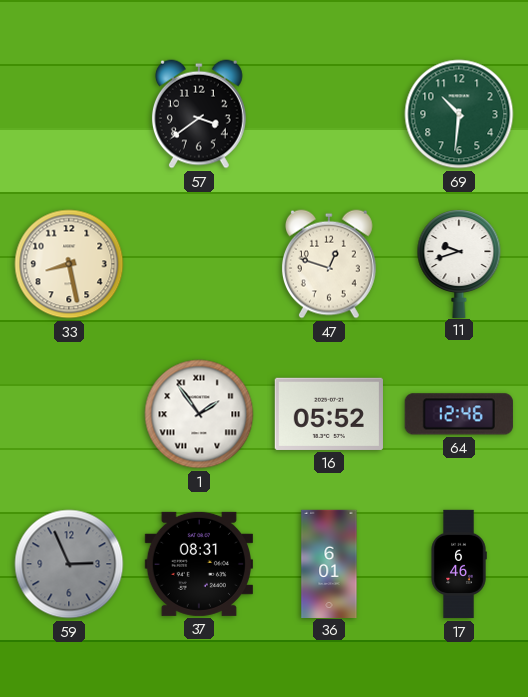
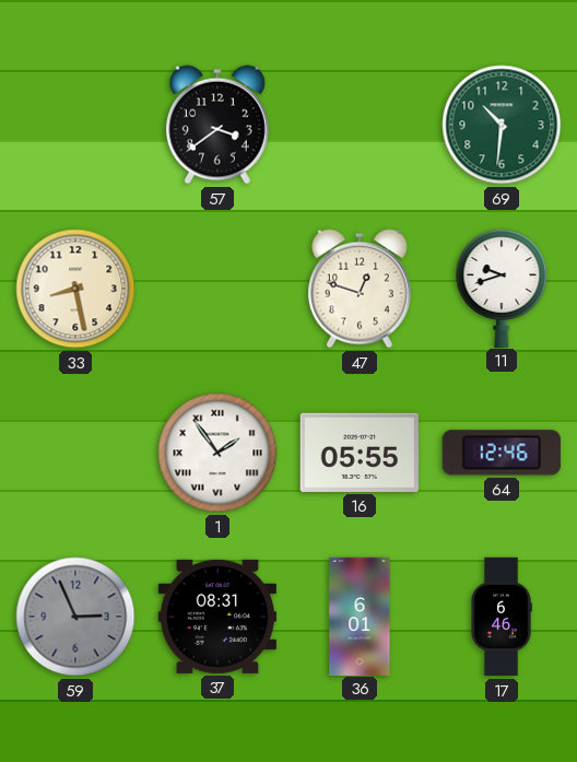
16: 05:52 -> 05:55 (360, 453)
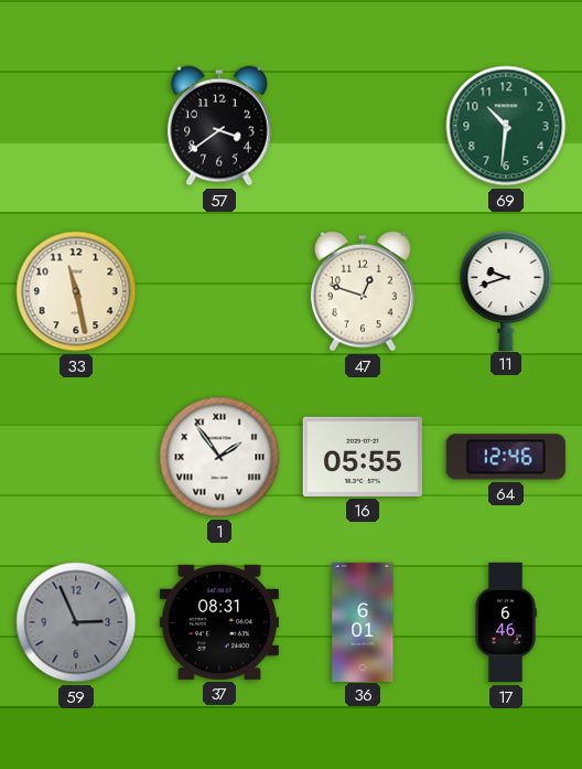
33: 8:28 -> 11:28 (76, 291)
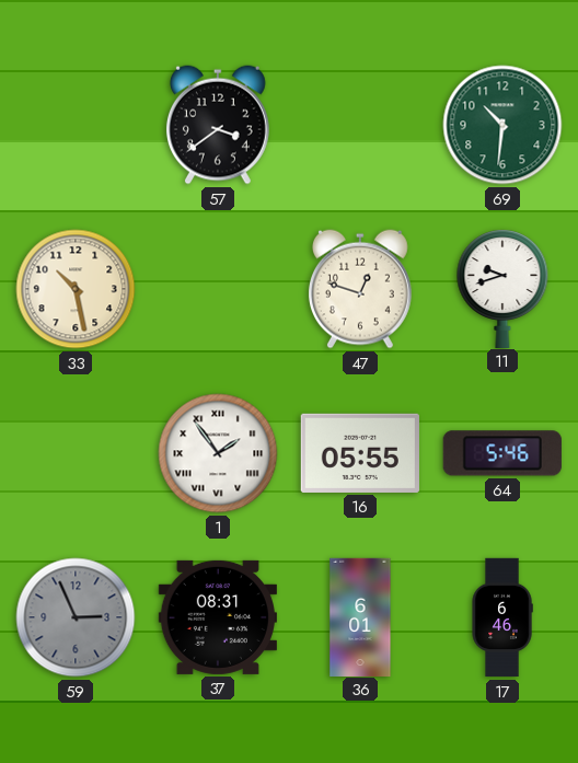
33: 11:28 -> 10:28 (76, 289)
64: 12:46 -> 5:46 (502, 453)
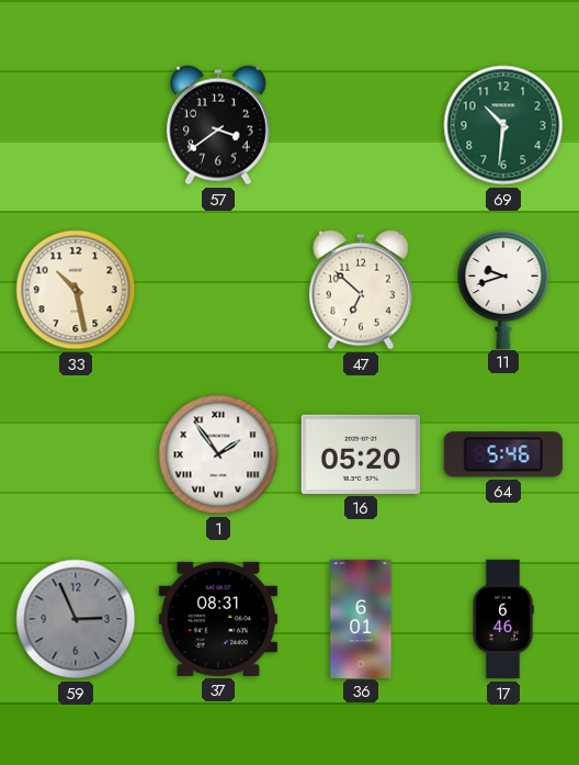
47: 12:48 -> 6:52 (361, 290)
16: 05:55 -> 05:20 (361, 454)
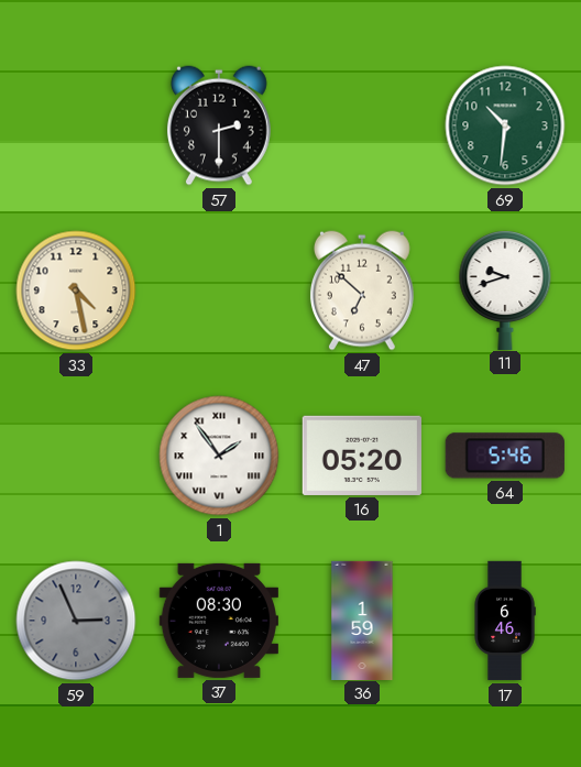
57: 3:39 -> 2:30 (219, 125)
33: 10:28 -> 4:28 (76, 291)
37: 08:31 -> 08:30 (219, 621)
36: 6:01 -> 1:59 (362, 620)
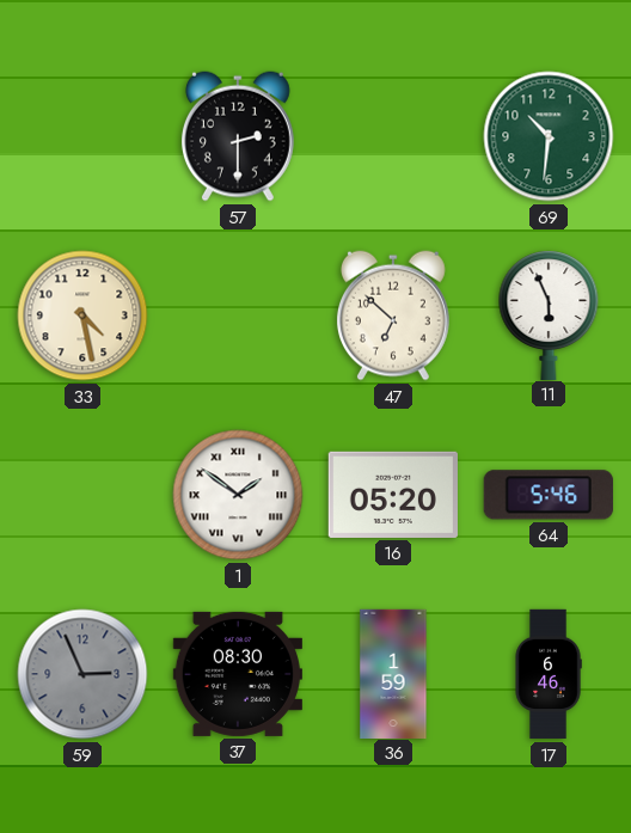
11: 9:42 -> 5:56 (549, 314)
1: 1:54 -> 1:51 (238, 495)
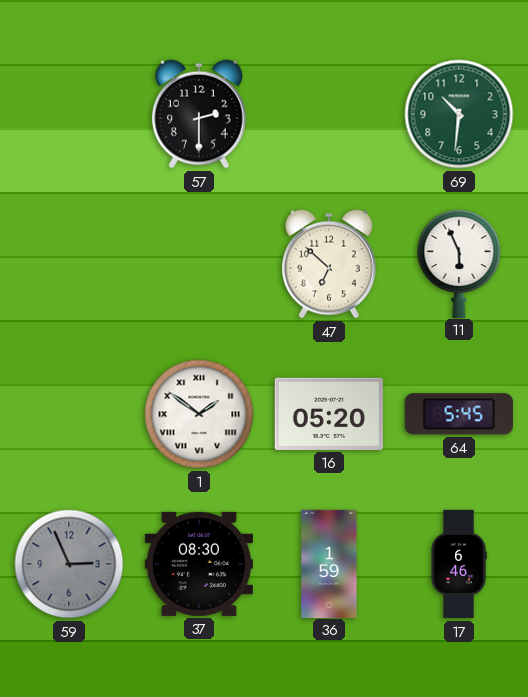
33: 4:28 -> none (82, 316)
64: 5:46 -> 5:45 (459, 414)
